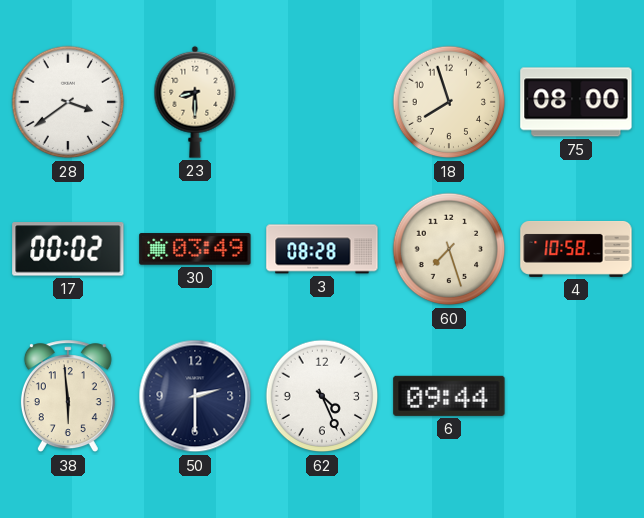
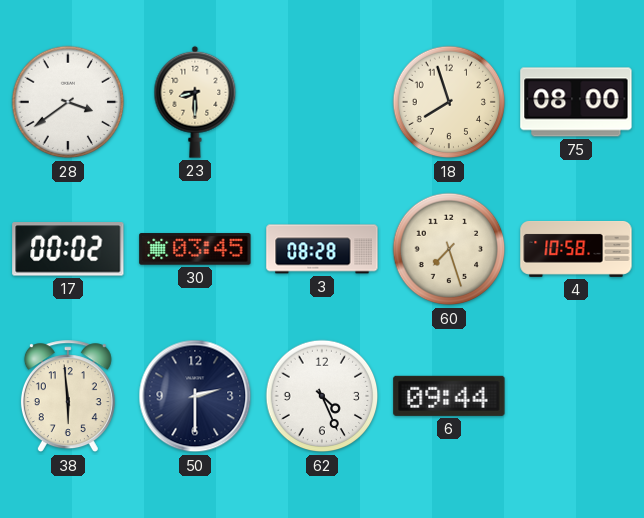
30: 03:49 -> 03:45 (195, 249)
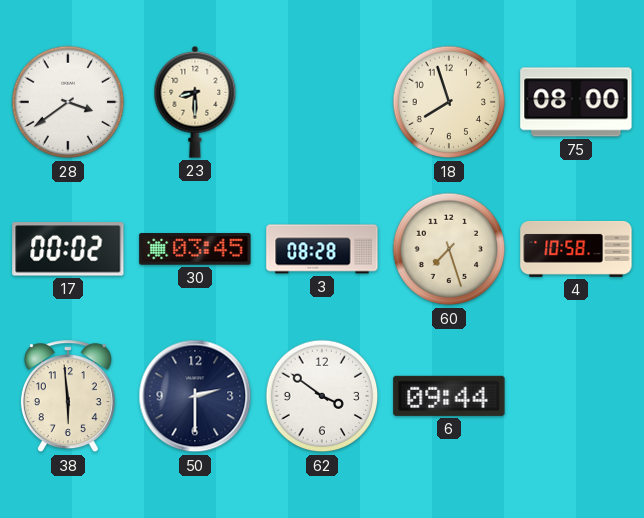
62: 4:26 -> 3:51 (322, 396)
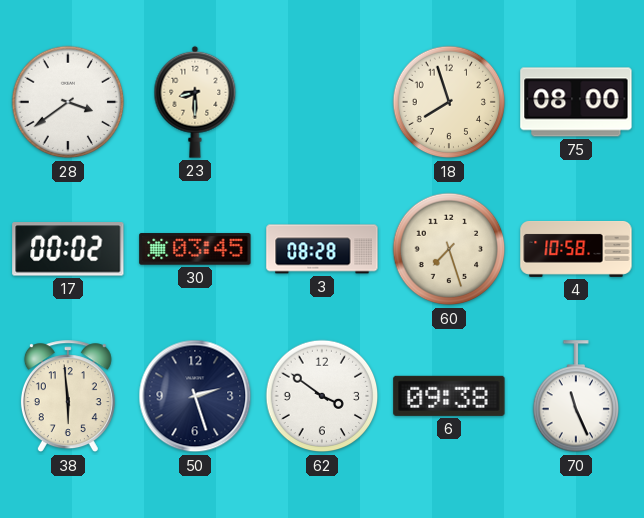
50: 2:30 -> 2:27 (195, 396)
6: 09:44 -> 09:38 (449, 396)
70: none -> 11:26 (575, 397)
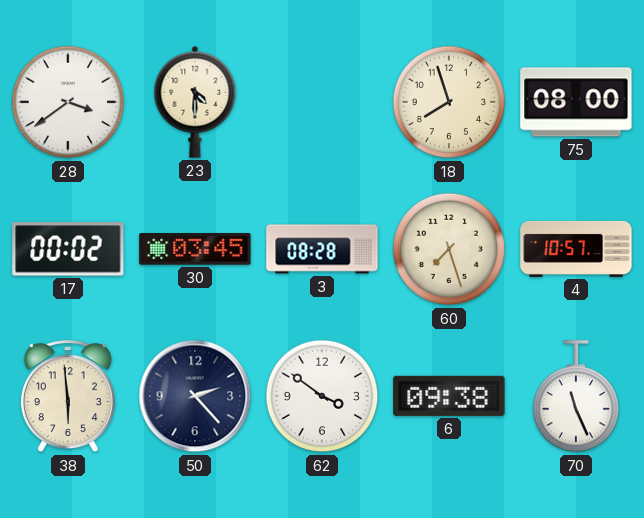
23: 8:30 -> 4:30 (195, 102)
4: 10:58 -> 10:57 (576, 249)
50: 2:27 -> 2:23 (195, 396)
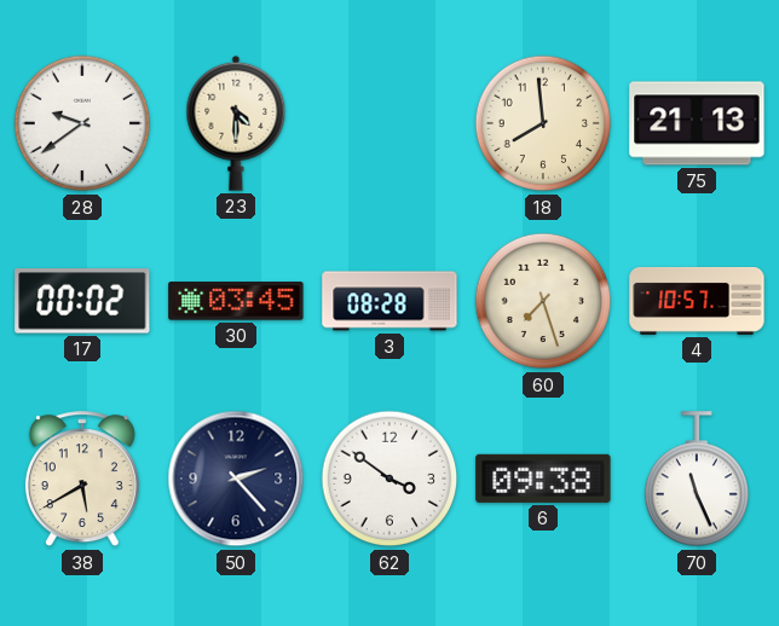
28: 3:39 -> 9:39 (82, 123)
18: 7:57 -> 7:59 (543, 123)
75: 08:00 -> 21:13 (697, 123)
38: 5:59 -> 5:40 (82, 480)
